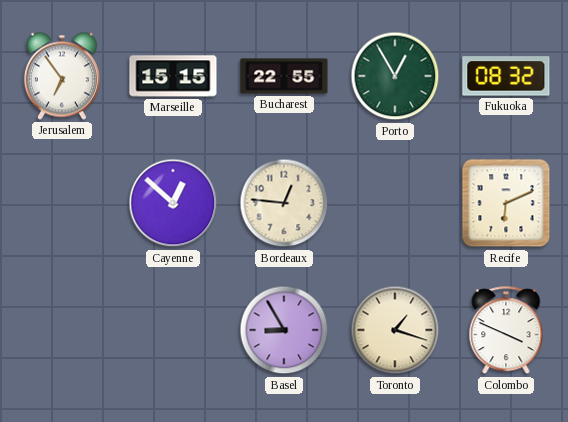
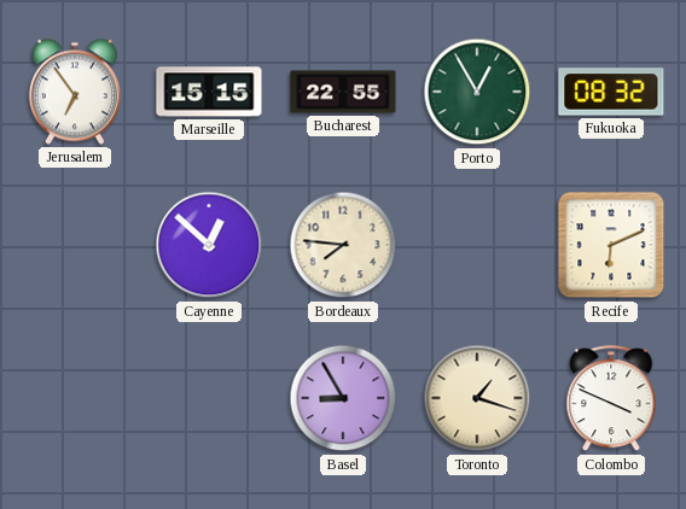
Bordeaux: 12:46 -> 7:46 (343, 245)
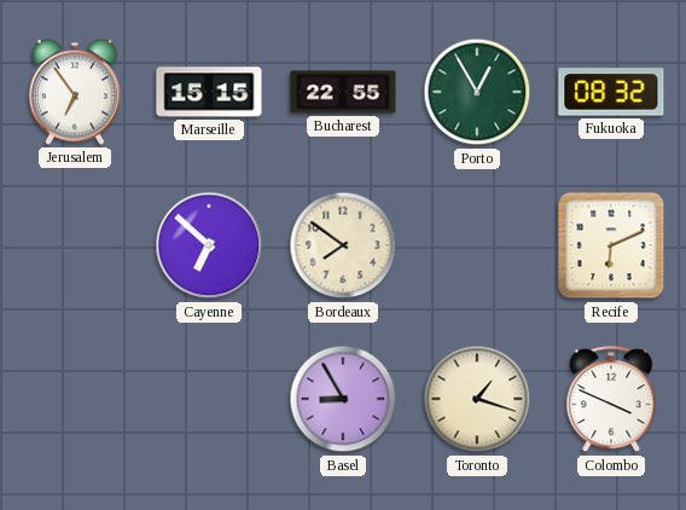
Cayenne: 12:52 -> 6:52 (209, 245)
Bordeaux: 7:46 -> 7:51 (343, 245)
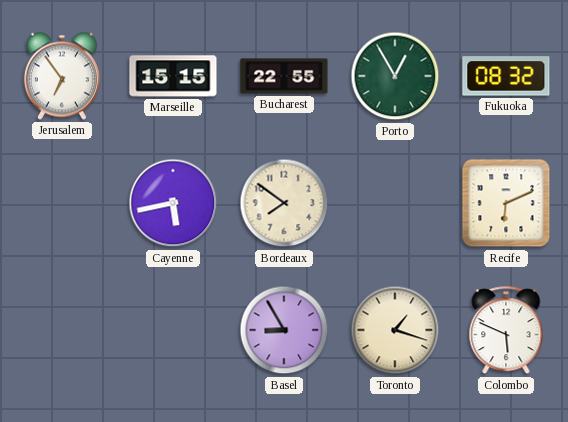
Cayenne: 6:52 -> 5:43 (173, 203)
Colombo: 3:49 -> 5:49 (506, 331)
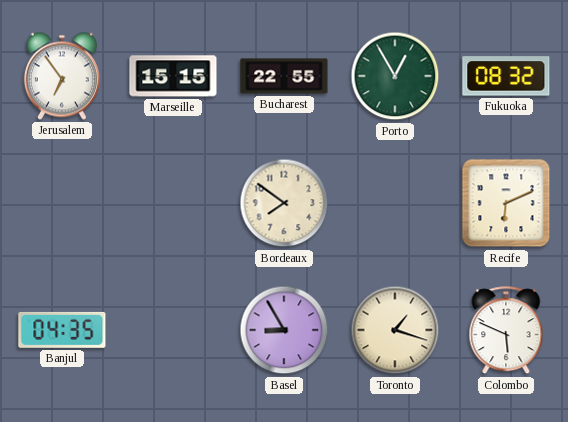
Cayenne: 5:43 -> none (173, 203)
Banjul: none -> 04:35 (62, 330)
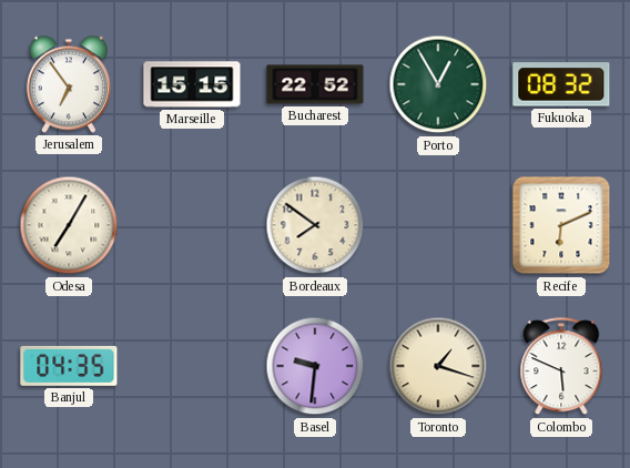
Bucharest: 22:55 -> 22:52 (315, 84)
Odesa: none -> 7:05 (69, 225)
Basel: 8:55 -> 9:31 (315, 366)
